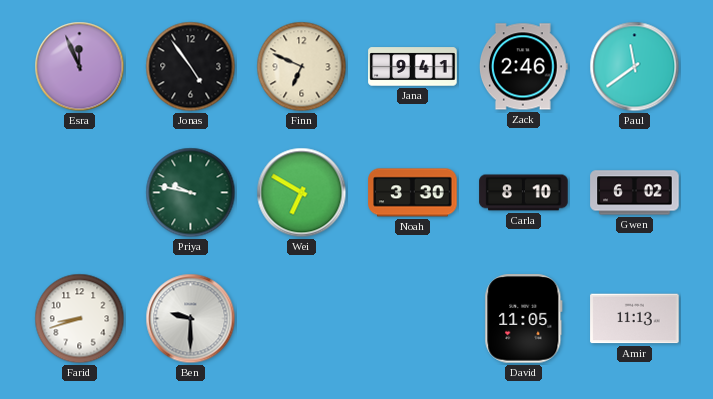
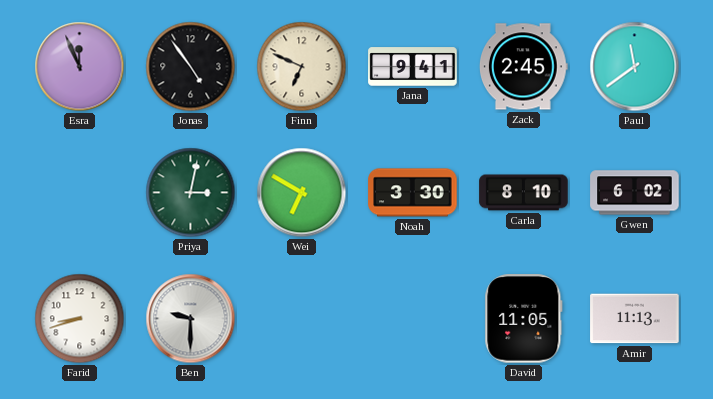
Zack: 2:46 -> 2:45 (523, 67)
Priya: 9:47 -> 3:02 (191, 193)
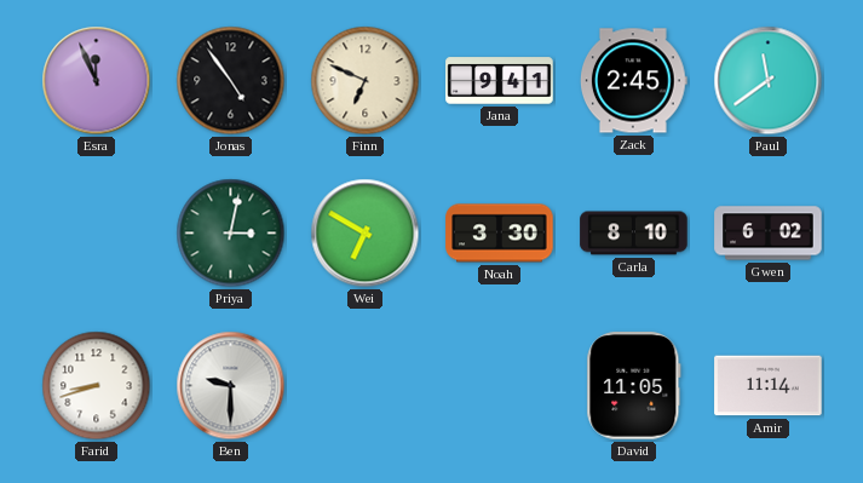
Amir: 11:13 -> 11:14 (769, 386)
